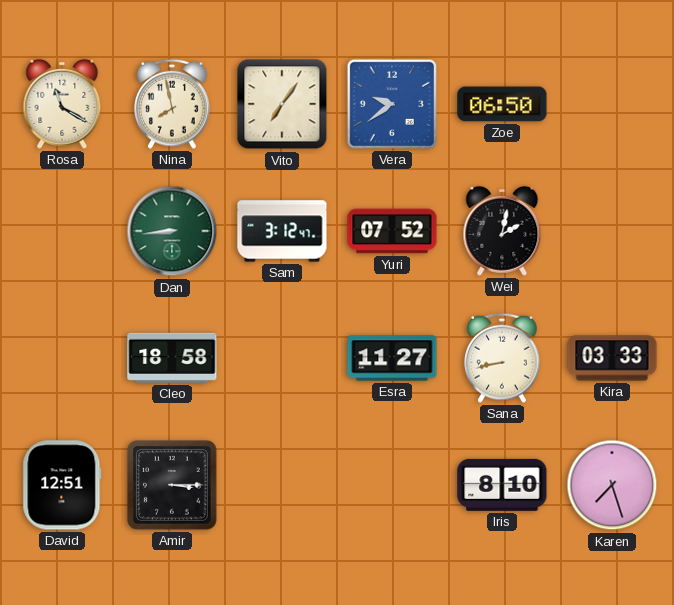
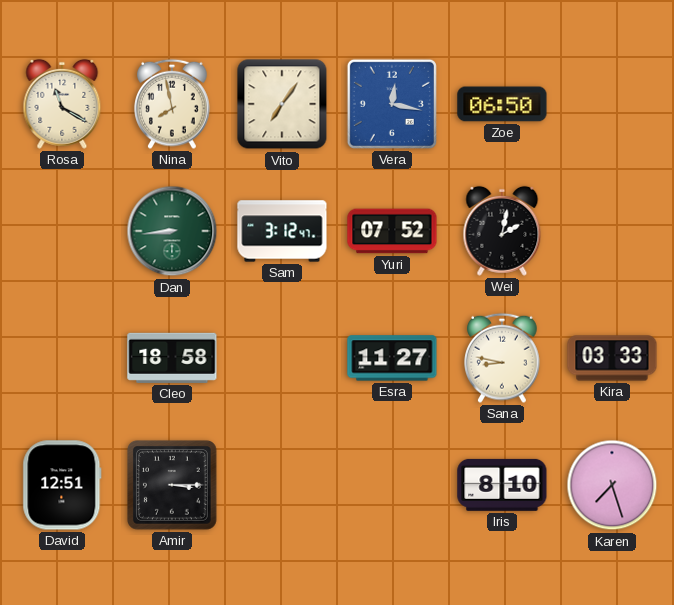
Vera: 9:39 -> 12:17 (392, 104)
Sana: 8:43 -> 8:47 (503, 358)
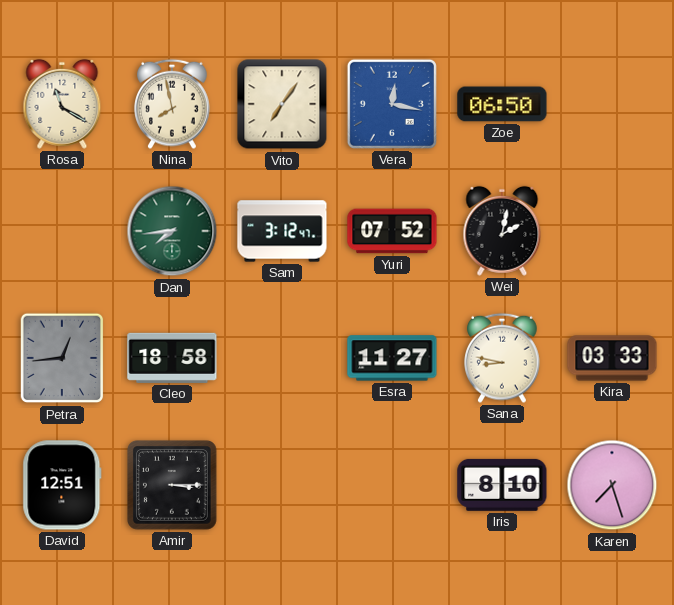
Dan: 8:44 -> 7:44 (172, 231)
Petra: none -> 12:44 (62, 358)
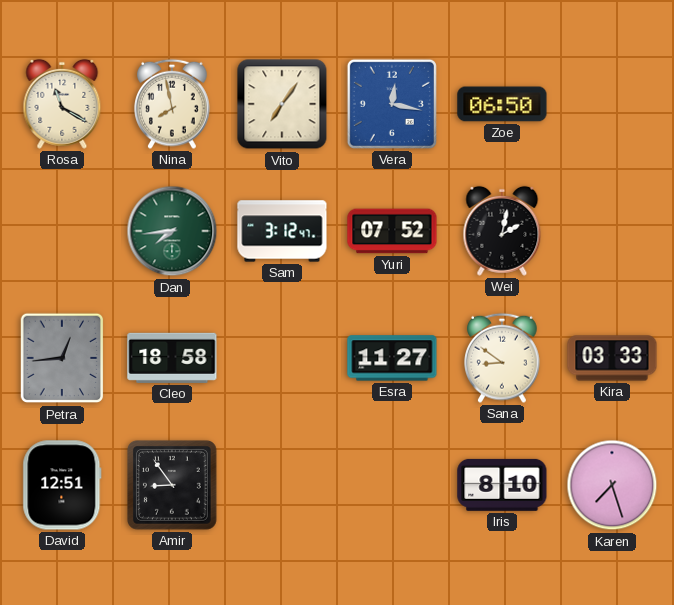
Sana: 8:47 -> 8:51 (503, 358)
Amir: 3:15 -> 8:54 (173, 486)
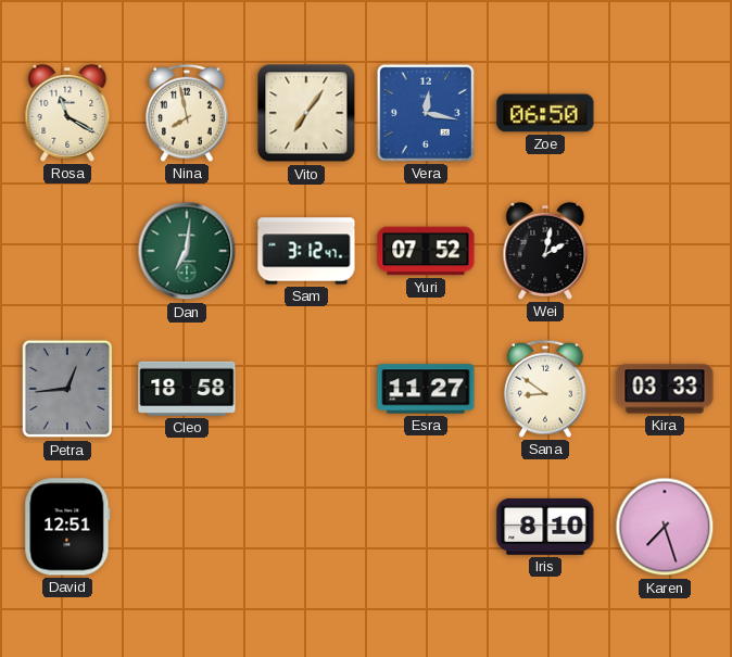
Dan: 7:44 -> 7:01 (187, 251)
Amir: 8:54 -> none (173, 486)
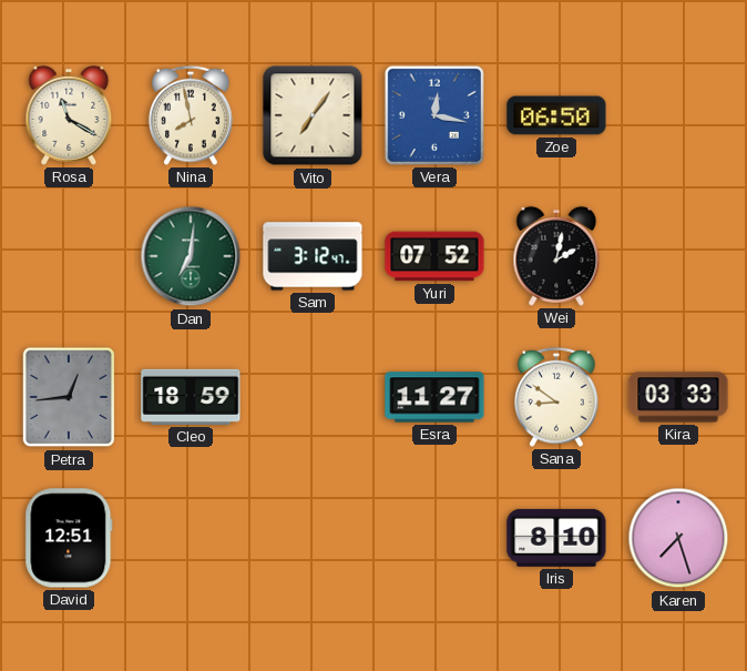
Cleo: 18:58 -> 18:59 (191, 397)
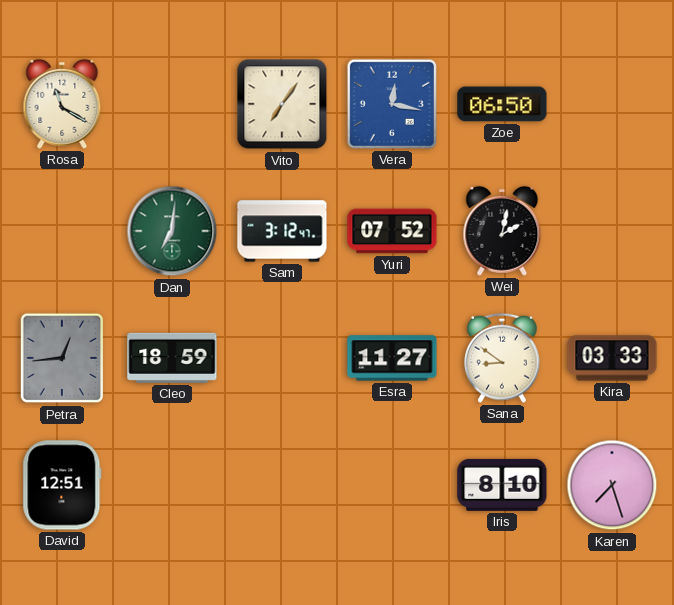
Nina: 7:58 -> none (192, 115)
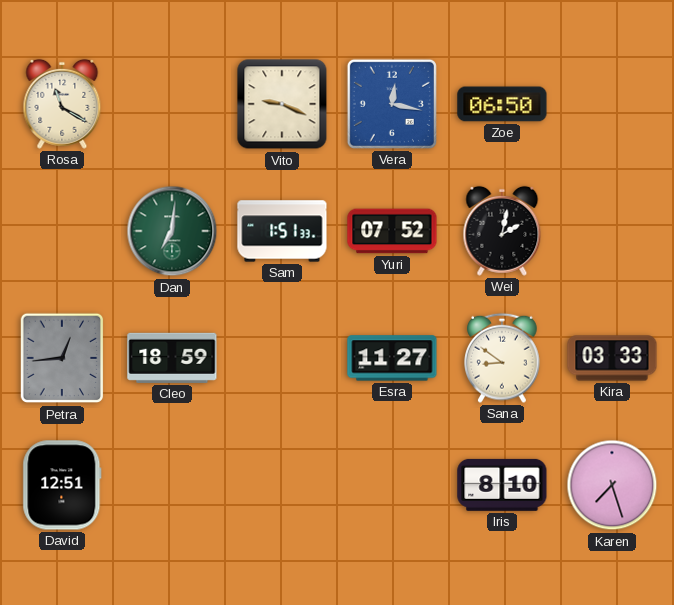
Vito: 7:06 -> 9:19 (282, 104)
Sam: 3:12 -> 1:51 (282, 231)
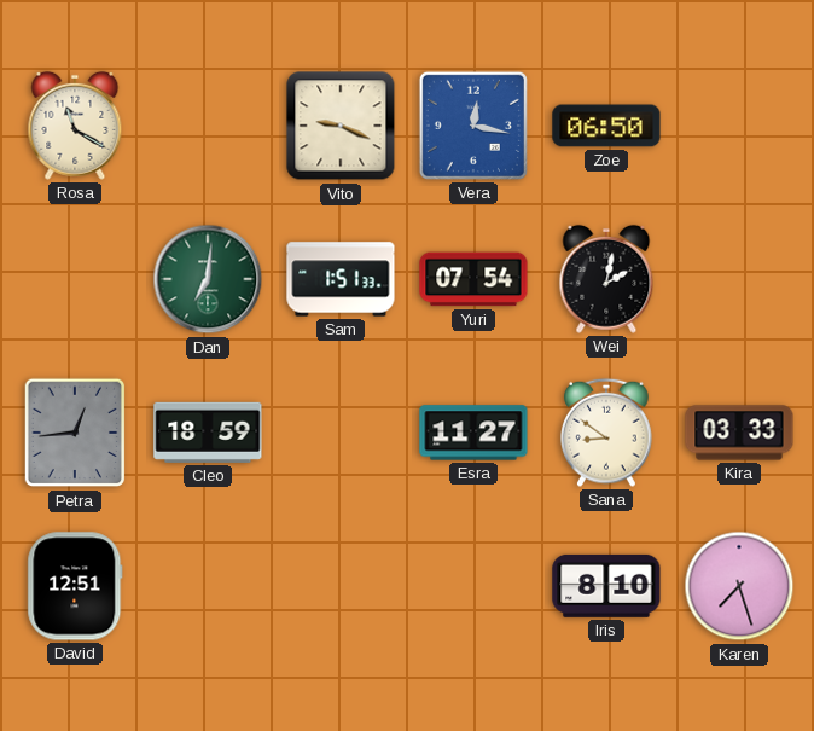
Yuri: 07:52 -> 07:54 (473, 279)
